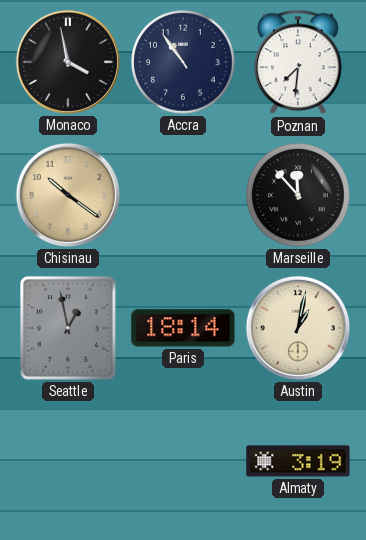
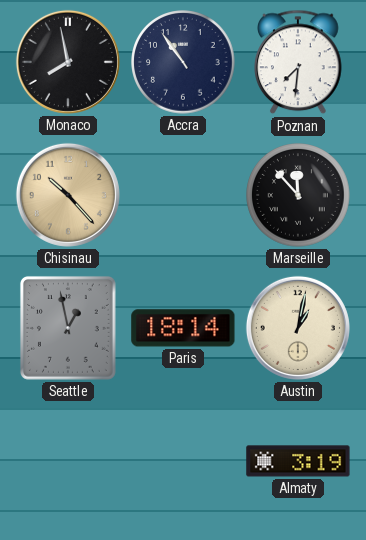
Monaco: 3:58 -> 7:58 (68, 62)
Chisinau: 10:21 -> 10:23 (68, 195)
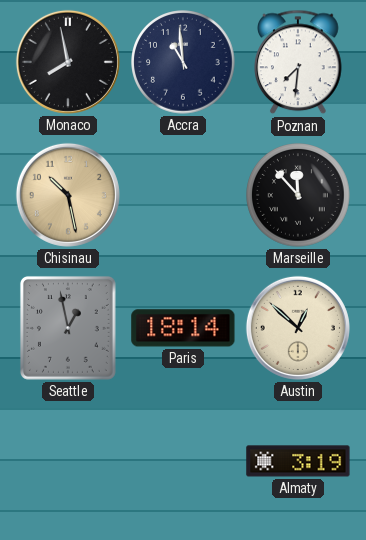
Accra: 10:54 -> 10:59 (183, 62)
Chisinau: 10:23 -> 10:28 (68, 195)
Austin: 1:02 -> 12:52 (298, 328)
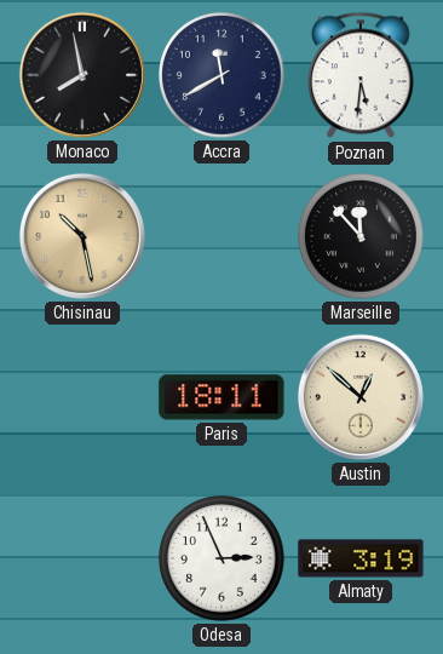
Accra: 10:59 -> 11:40 (221, 75)
Poznan: 7:31 -> 5:31 (361, 75)
Seattle: 12:58 -> none (68, 328)
Paris: 18:14 -> 18:11 (221, 397)
Odesa: none -> 2:56 (221, 558)
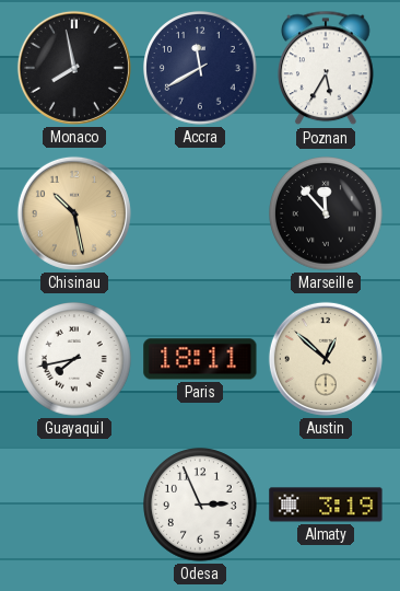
Poznan: 5:31 -> 5:35 (326, 68)
Guayaquil: none -> 7:43 (74, 359)
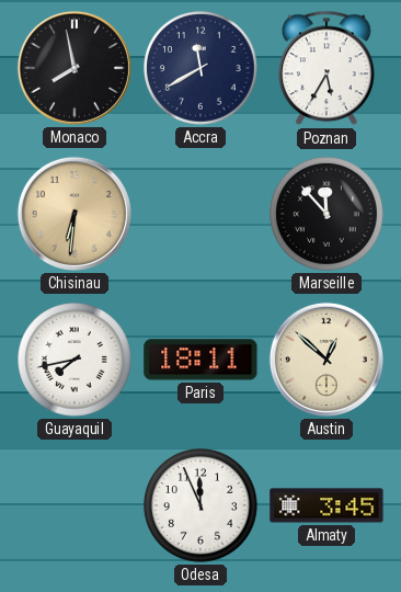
Chisinau: 10:28 -> 6:31 (75, 214)
Odesa: 2:56 -> 11:56 (200, 505)
Almaty: 3:19 -> 3:45 (326, 505)
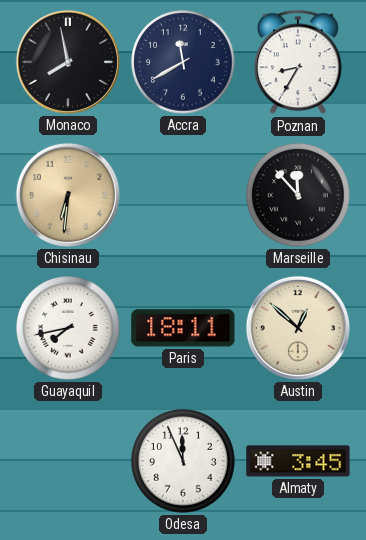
Poznan: 5:35 -> 8:35 (298, 62)
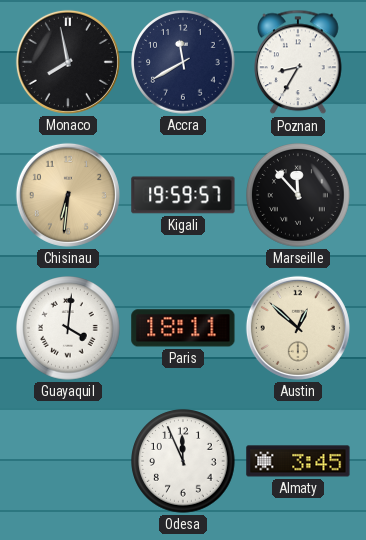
Kigali: none -> 19:59 (183, 195)
Guayaquil: 7:43 -> 4:01 (68, 328)
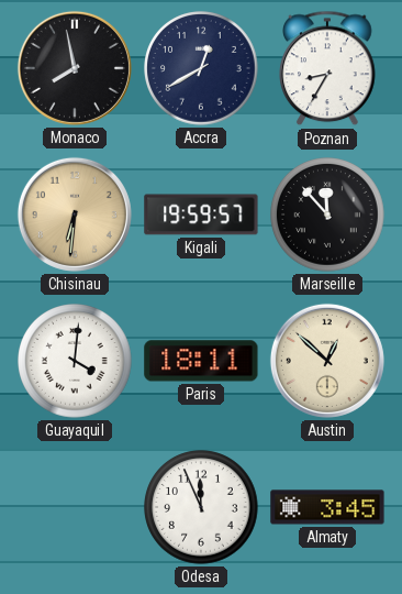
Accra: 11:40 -> 12:40 (201, 68)
